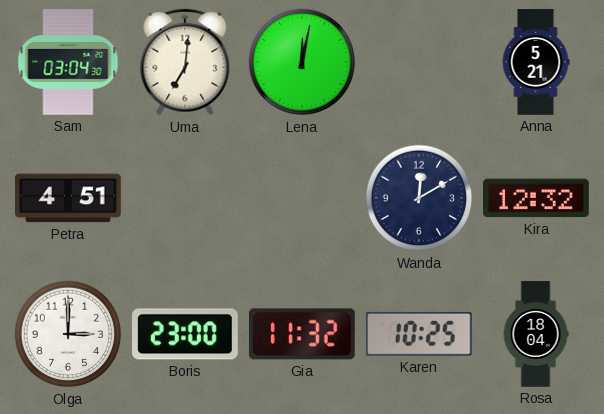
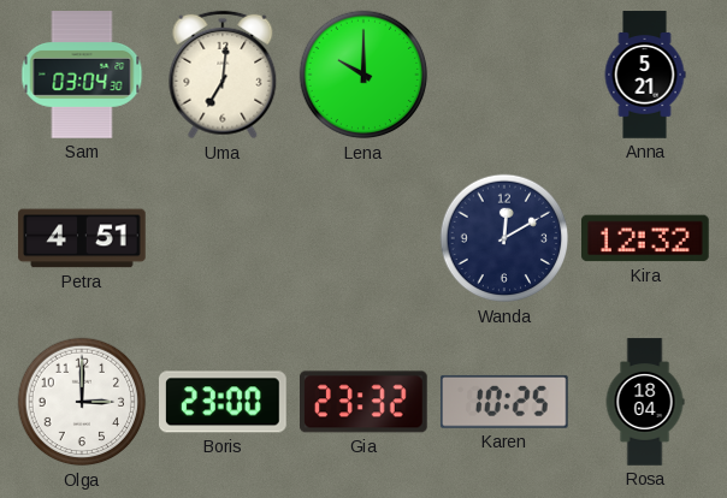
Lena: 12:02 -> 10:00 (363, 75)
Gia: 11:32 -> 23:32 (365, 402)
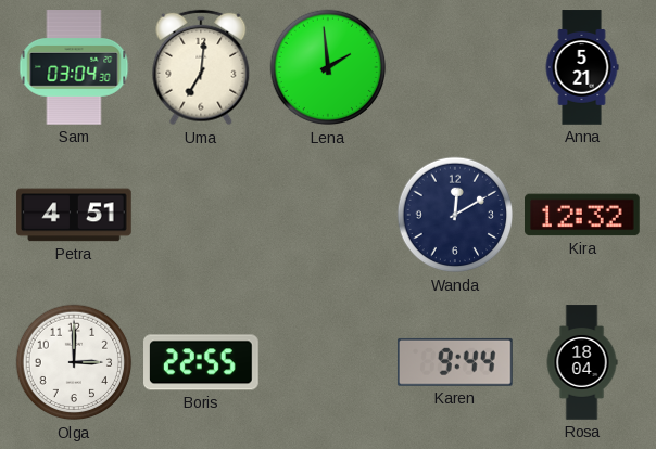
Lena: 10:00 -> 1:59 (328, 67)
Boris: 23:00 -> 22:55 (202, 362)
Gia: 23:32 -> none (365, 402)
Karen: 10:25 -> 9:44 (455, 362)
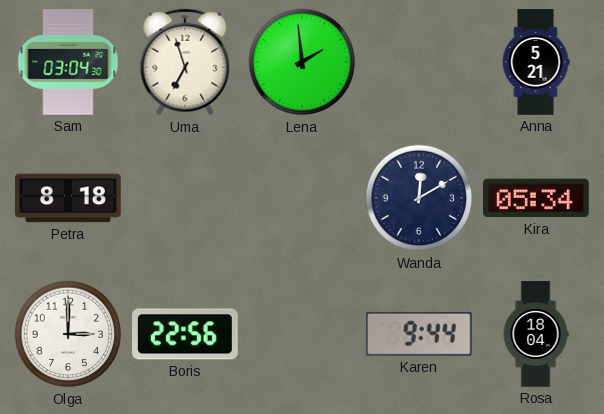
Uma: 7:01 -> 6:57 (185, 62)
Petra: 4:51 -> 8:18 (68, 198)
Kira: 12:32 -> 05:34 (537, 198)
Boris: 22:55 -> 22:56 (186, 334)
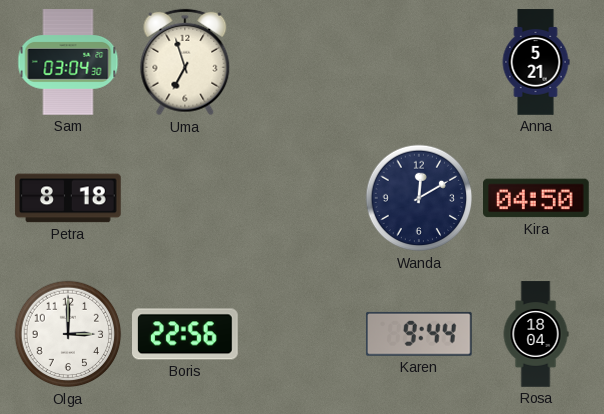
Lena: 1:59 -> none (302, 62)
Kira: 05:34 -> 04:50 (537, 198)
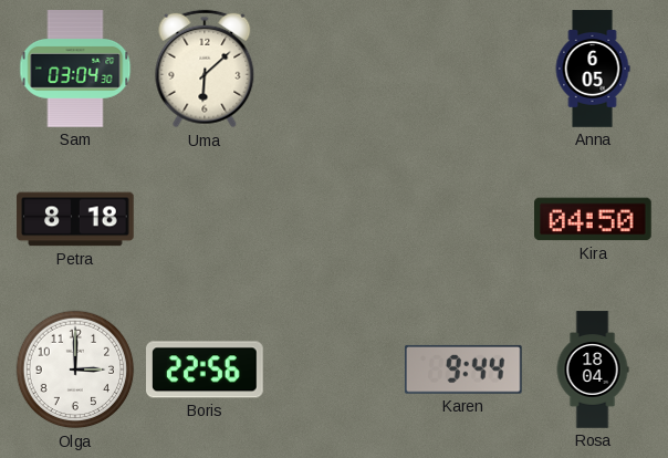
Uma: 6:57 -> 6:08 (205, 69)
Anna: 5:21 -> 6:05 (593, 69)
Wanda: 12:10 -> none (419, 198)
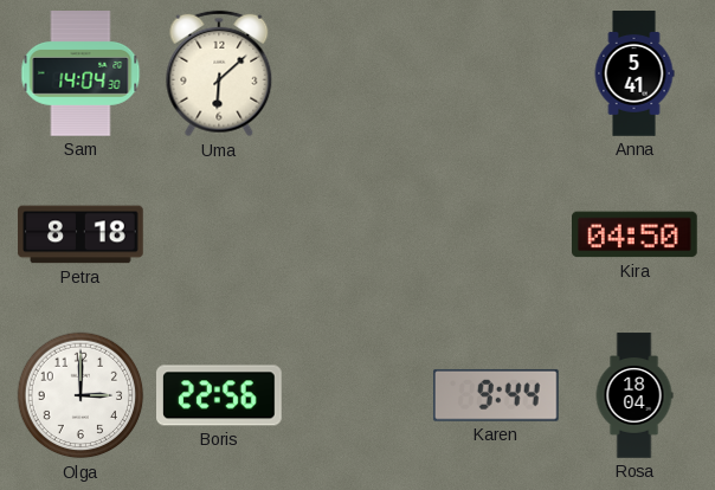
Sam: 03:04 -> 14:04 (80, 73)
Anna: 6:05 -> 5:41 (635, 73)
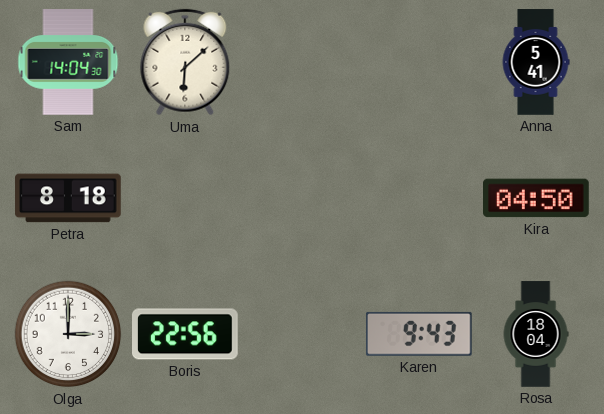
Karen: 9:44 -> 9:43 (419, 334)
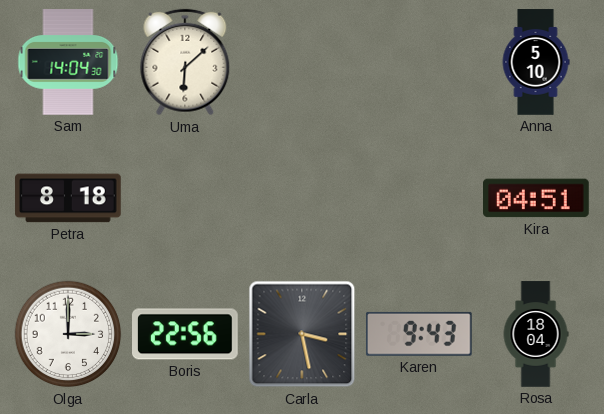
Anna: 5:41 -> 5:10 (536, 62)
Kira: 04:50 -> 04:51 (537, 198)
Carla: none -> 3:28 (302, 334)
